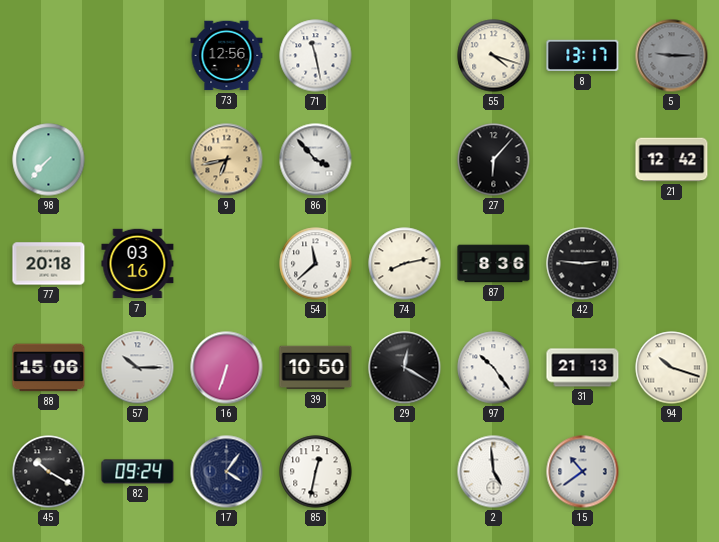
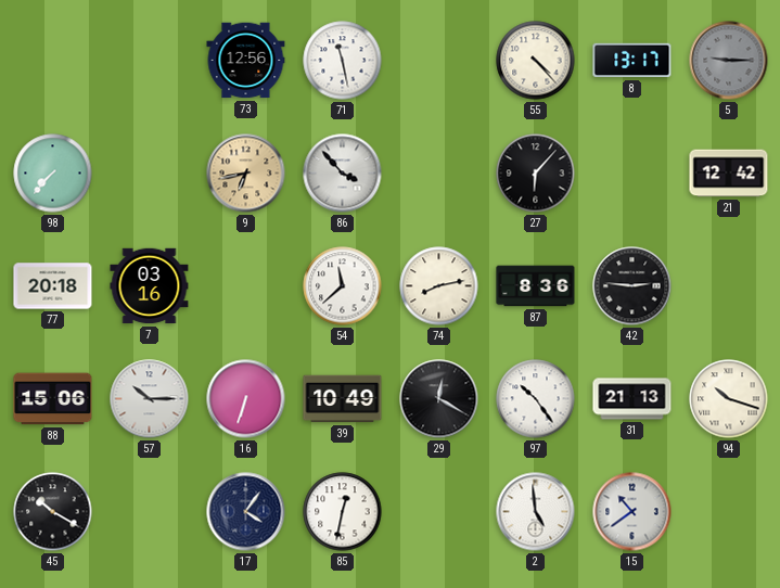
55: 4:18 -> 4:23 (536, 61)
39: 10:50 -> 10:49 (343, 399)
82: 09:24 -> none (138, 472)
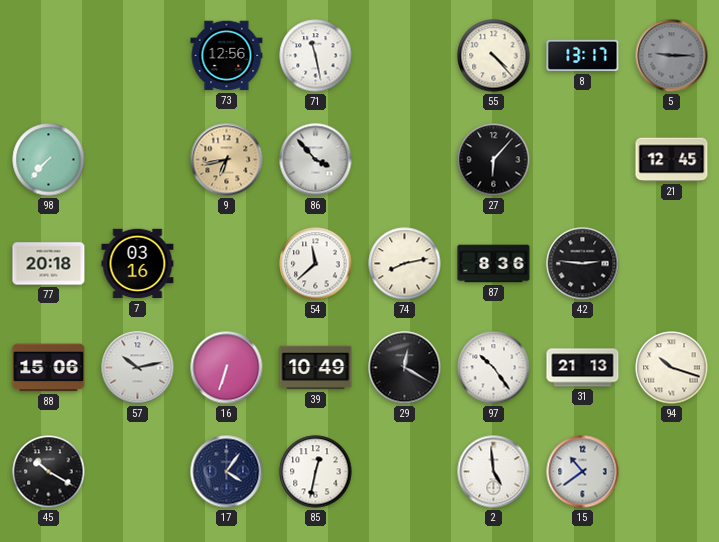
21: 12:42 -> 12:45 (672, 160)
57: 10:15 -> 10:13 (138, 368)
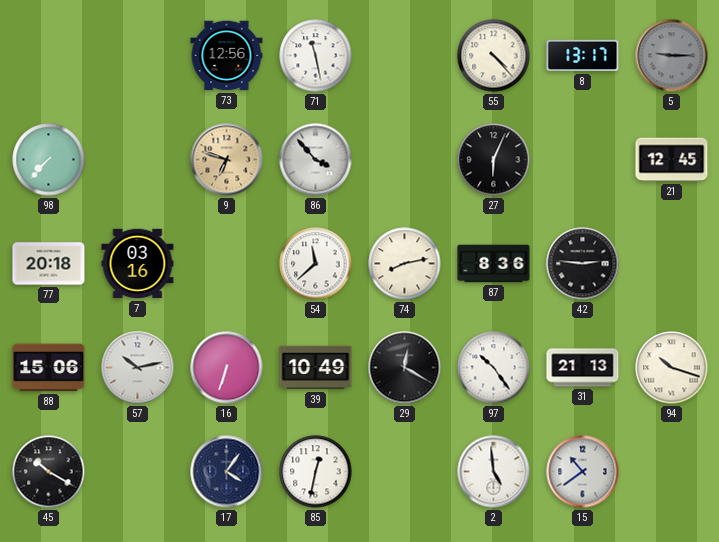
9: 6:43 -> 6:48 (227, 160)
27: 6:07 -> 6:04 (494, 160)
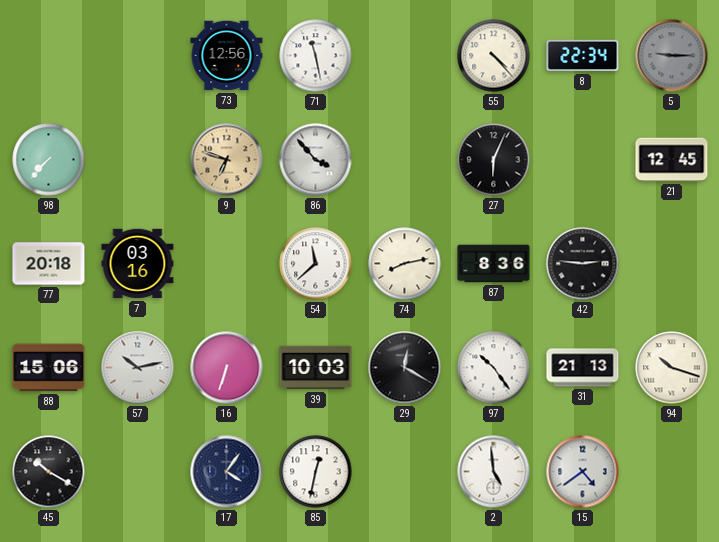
8: 13:17 -> 22:34 (583, 56)
39: 10:49 -> 10:03 (316, 368)
15: 10:39 -> 4:39 (583, 472)
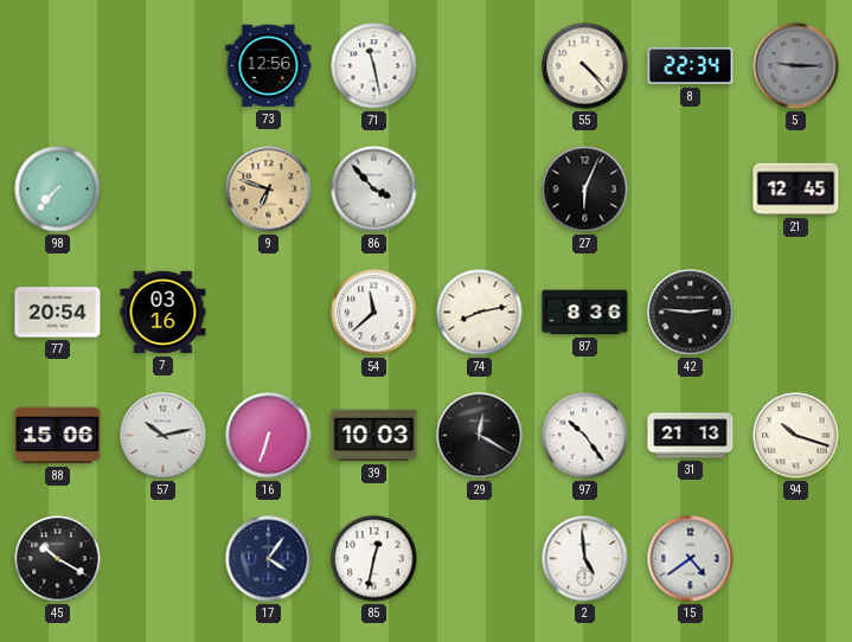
77: 20:18 -> 20:54 (58, 313)
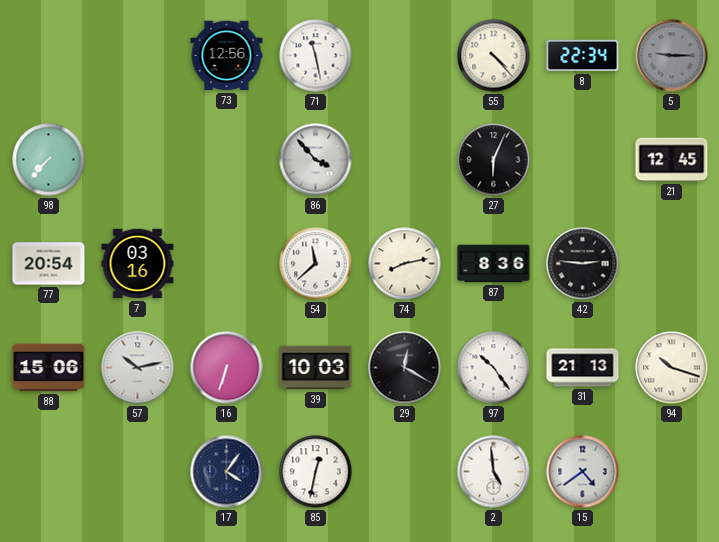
9: 6:48 -> none (269, 190)
45: 10:20 -> none (58, 559)
